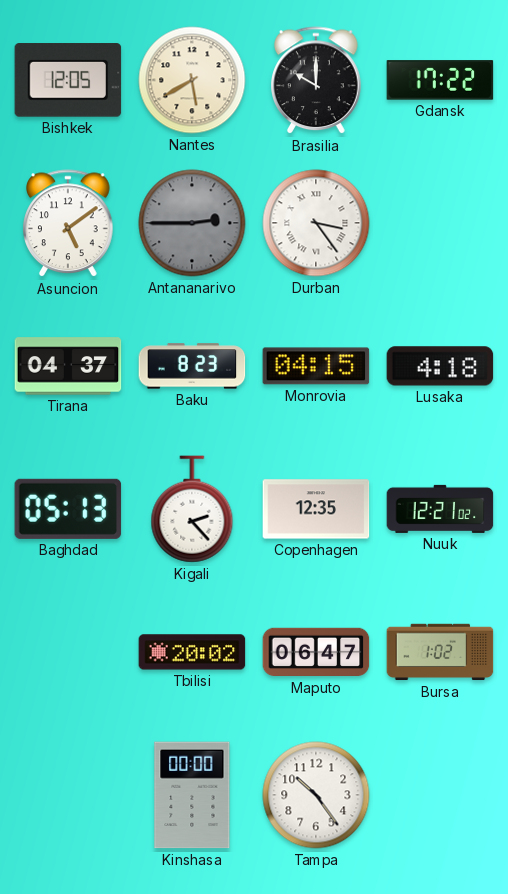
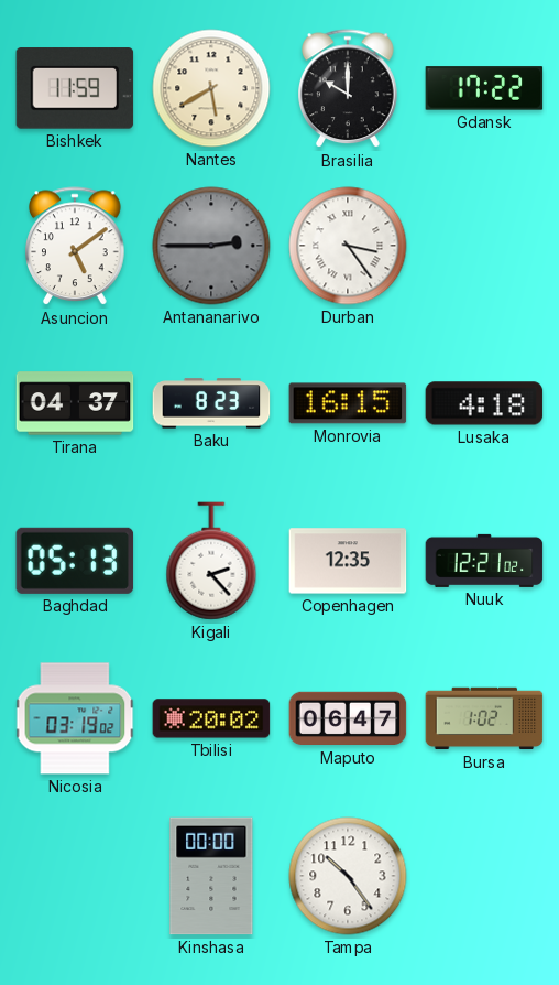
Bishkek: 12:05 -> 11:59 (75, 88)
Monrovia: 04:15 -> 16:15 (348, 403)
Nicosia: none -> 03:19 (75, 718)
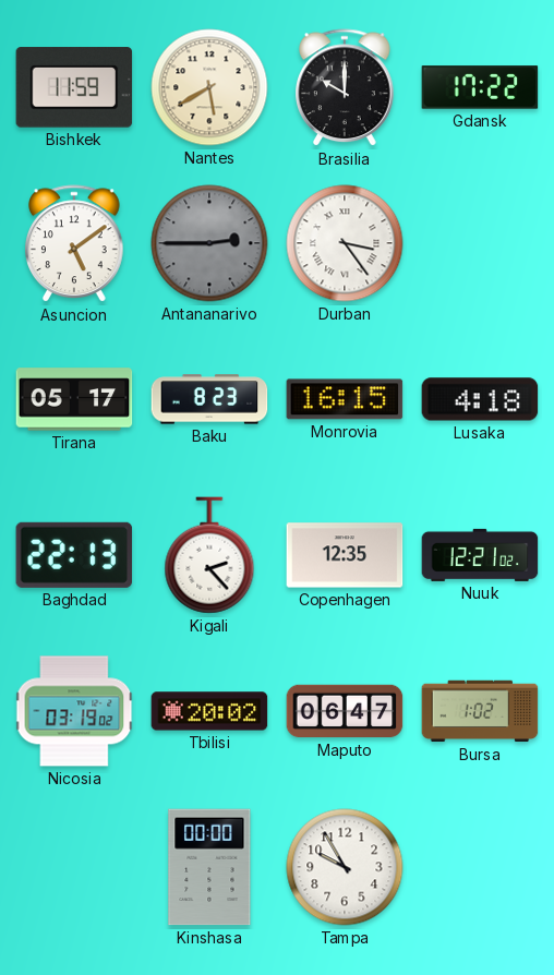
Tirana: 04:37 -> 05:17 (74, 399)
Baghdad: 05:13 -> 22:13 (74, 555)
Tampa: 10:24 -> 9:55 (345, 867)
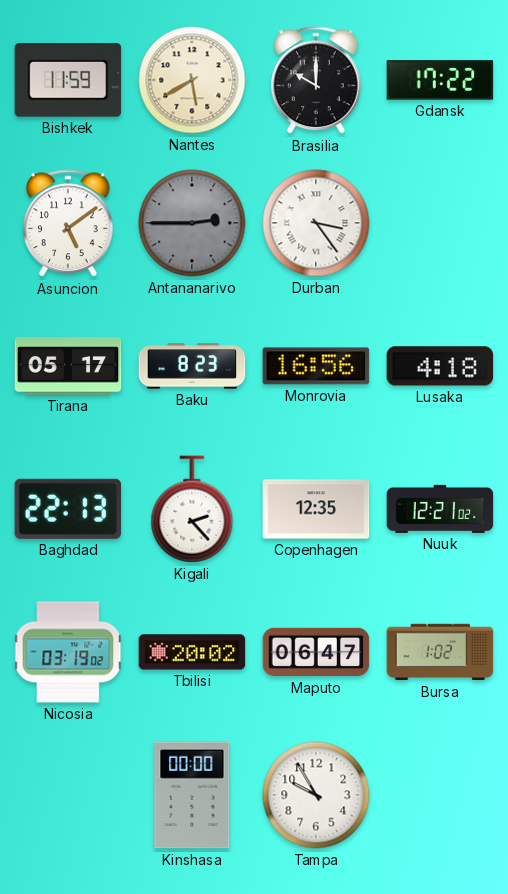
Monrovia: 16:15 -> 16:56 (316, 366)
